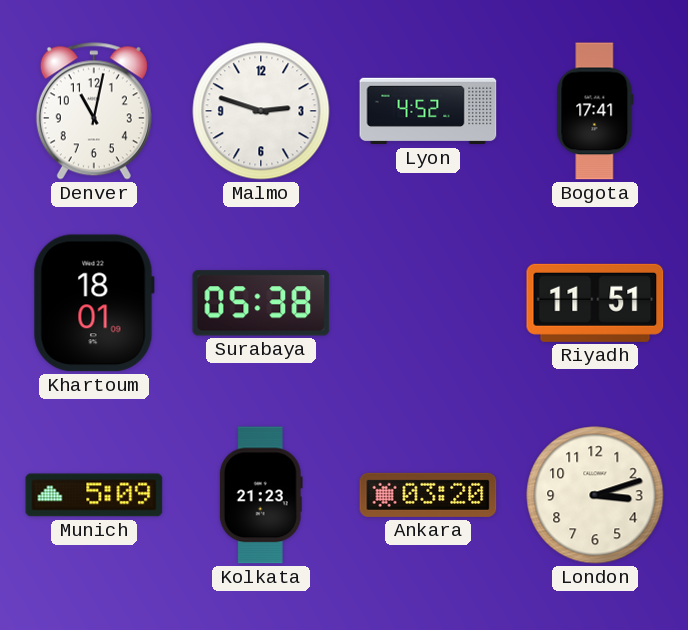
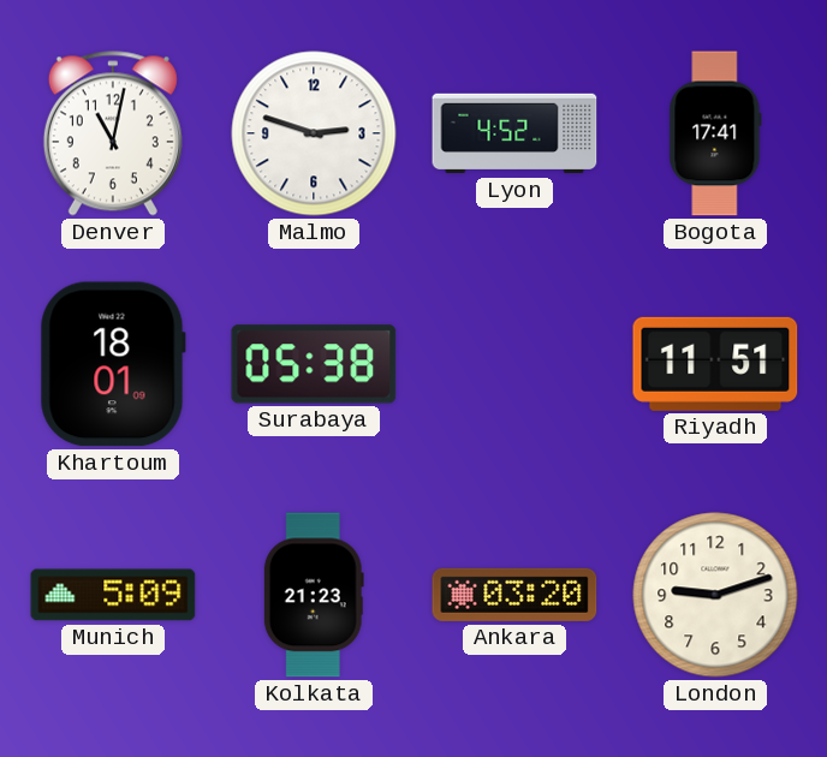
London: 3:12 -> 9:12 (715, 595)
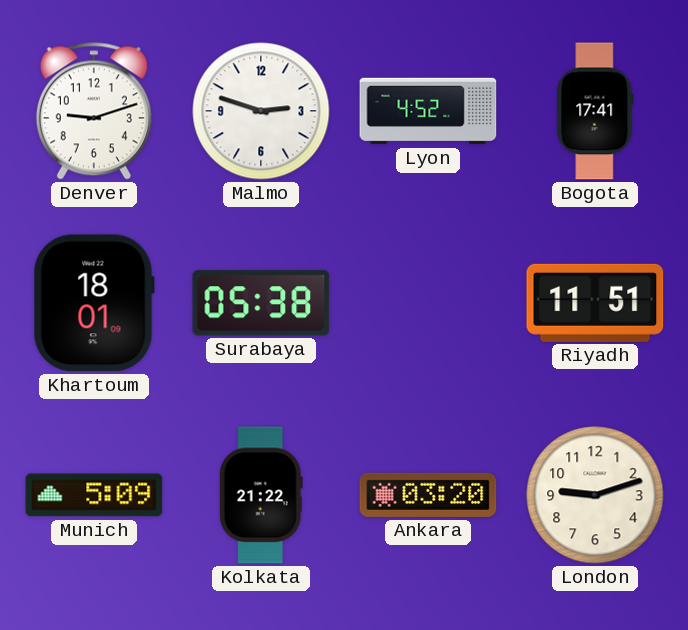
Denver: 11:02 -> 9:12 (94, 111)
Kolkata: 21:23 -> 21:22 (261, 495)
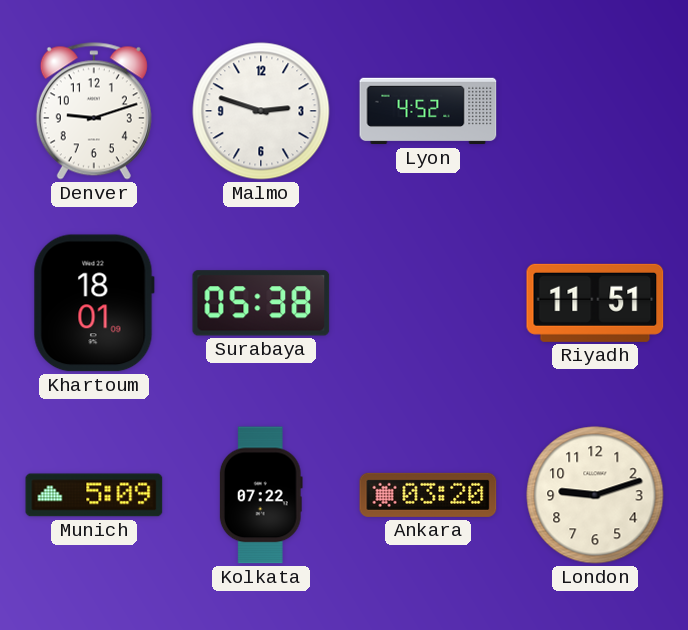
Bogota: 17:41 -> none (595, 111)
Kolkata: 21:22 -> 07:22 (261, 495)
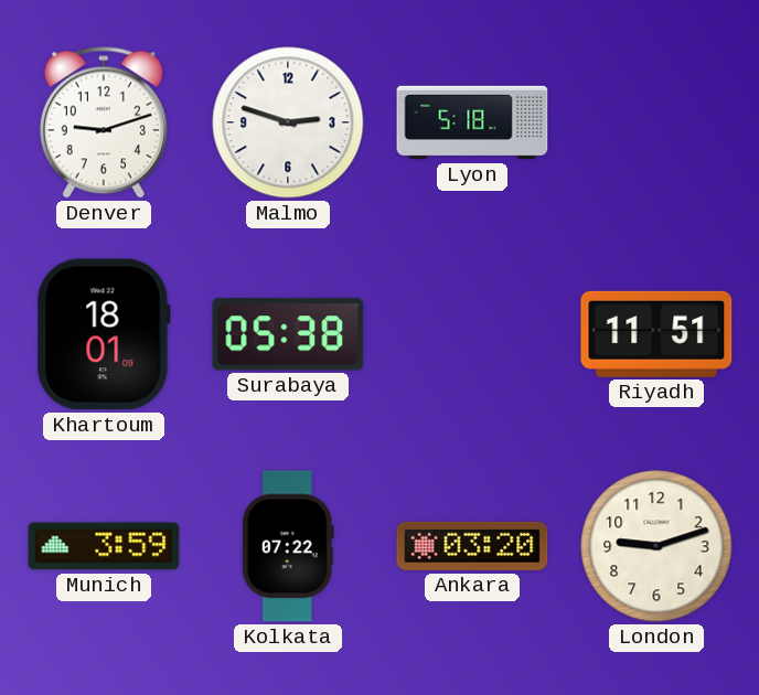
Lyon: 4:52 -> 5:18 (472, 122)
Munich: 5:09 -> 3:59 (104, 546)
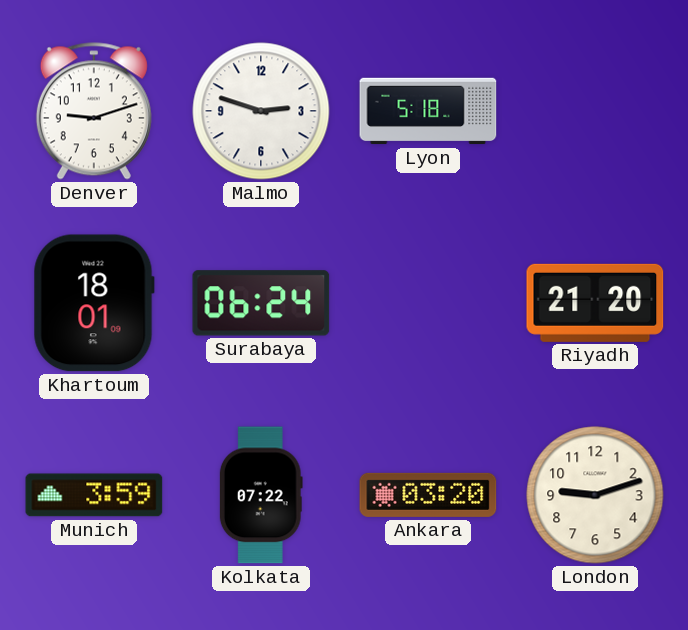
Surabaya: 05:38 -> 06:24 (261, 303)
Riyadh: 11:51 -> 21:20 (595, 303)
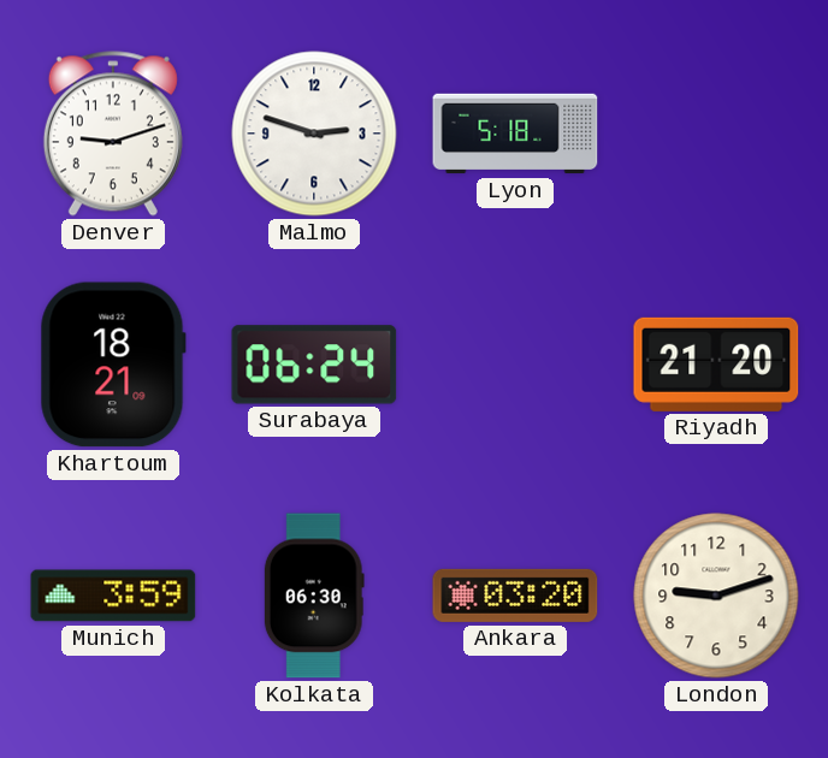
Khartoum: 18:01 -> 18:21 (113, 365)
Kolkata: 07:22 -> 06:30 (314, 596)
